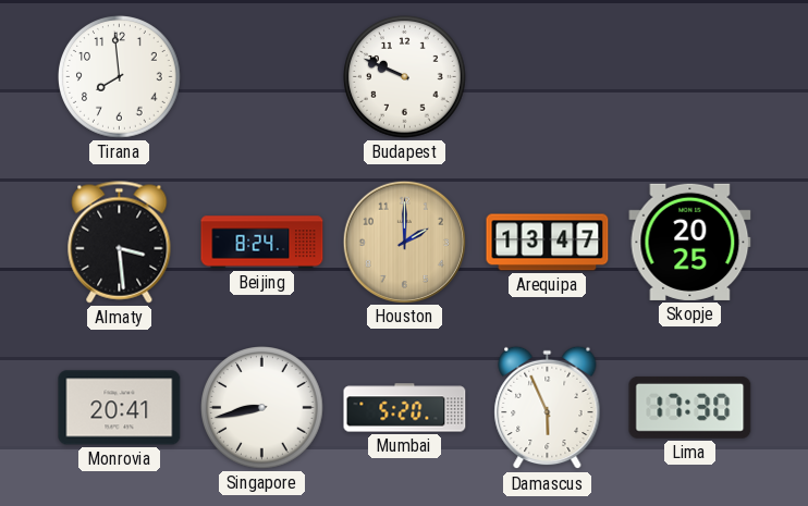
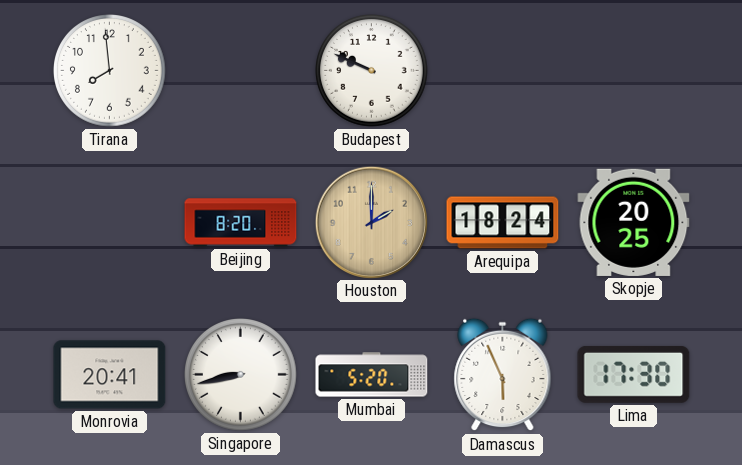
Almaty: 3:29 -> none (120, 243)
Beijing: 8:24 -> 8:20 (241, 223)
Arequipa: 13:47 -> 18:24 (503, 223)
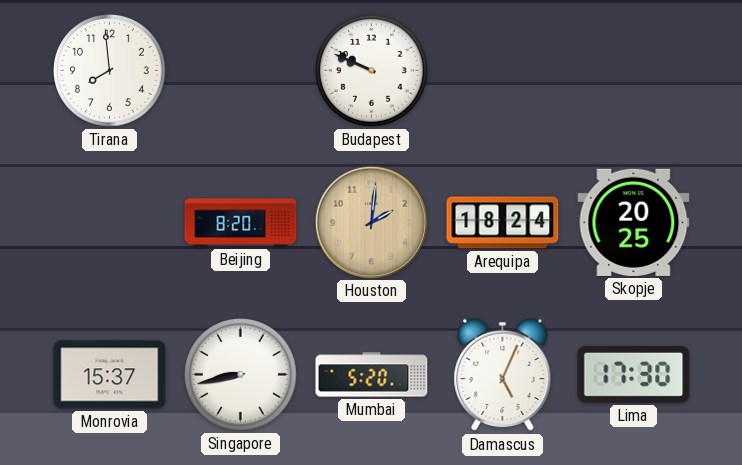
Houston: 2:00 -> 2:01 (371, 222)
Monrovia: 20:41 -> 15:37 (110, 375)
Damascus: 5:56 -> 5:04 (503, 375)
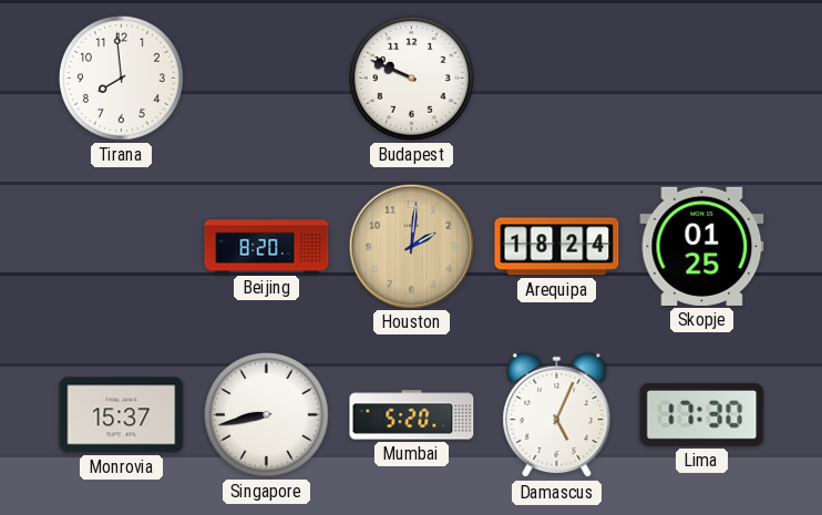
Skopje: 20:25 -> 01:25 (702, 246)
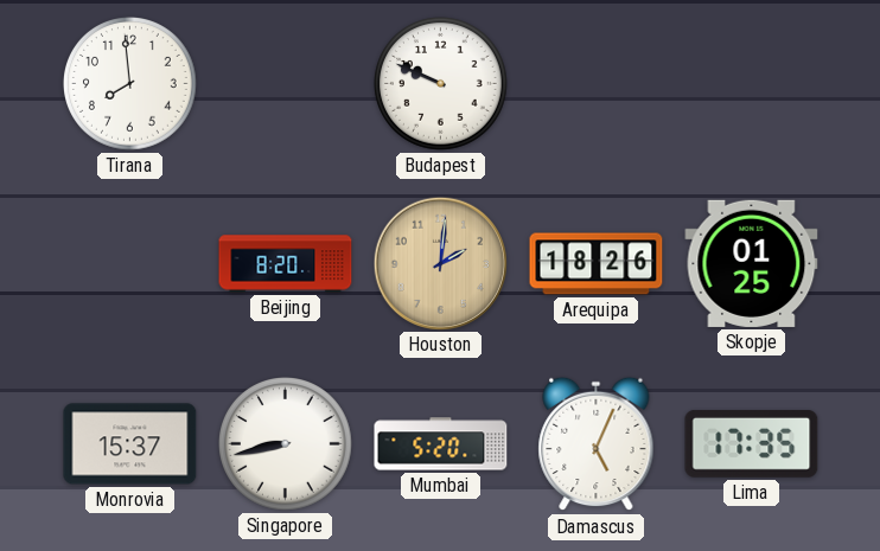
Arequipa: 18:24 -> 18:26 (597, 264)
Lima: 17:30 -> 17:35 (752, 443)
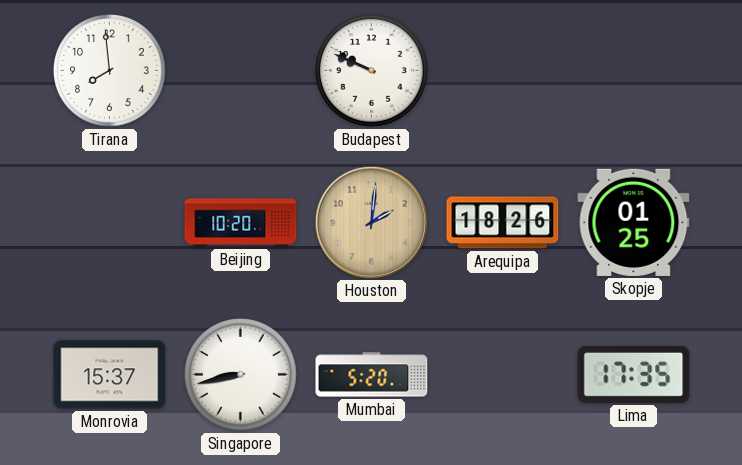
Beijing: 8:20 -> 10:20 (241, 223)
Damascus: 5:04 -> none (597, 444)
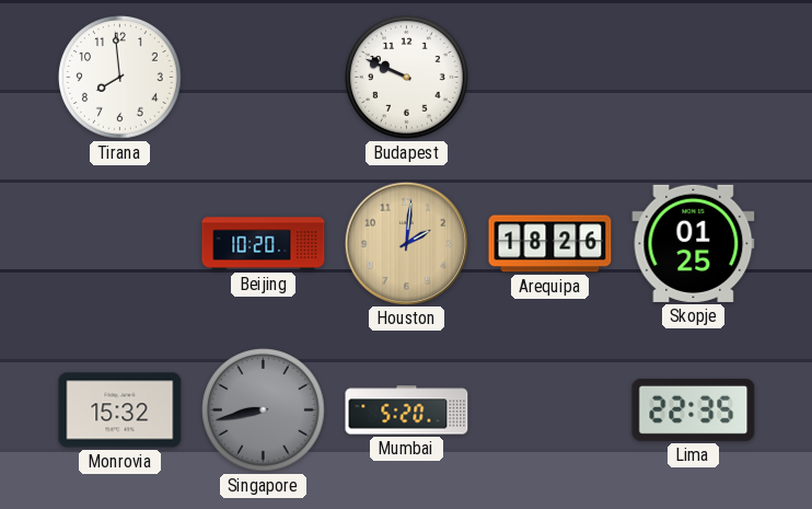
Monrovia: 15:37 -> 15:32 (120, 410)
Singapore dial: white -> grey (264, 410)
Lima: 17:35 -> 22:35 (694, 409)
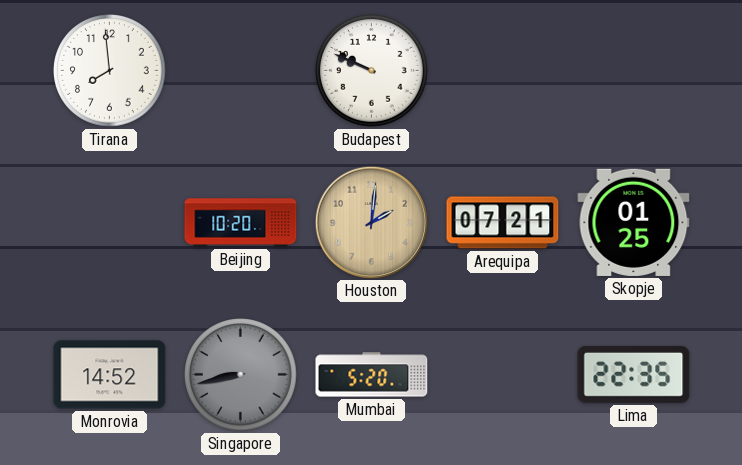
Arequipa: 18:26 -> 07:21 (503, 223)
Monrovia: 15:32 -> 14:52 (110, 375)
